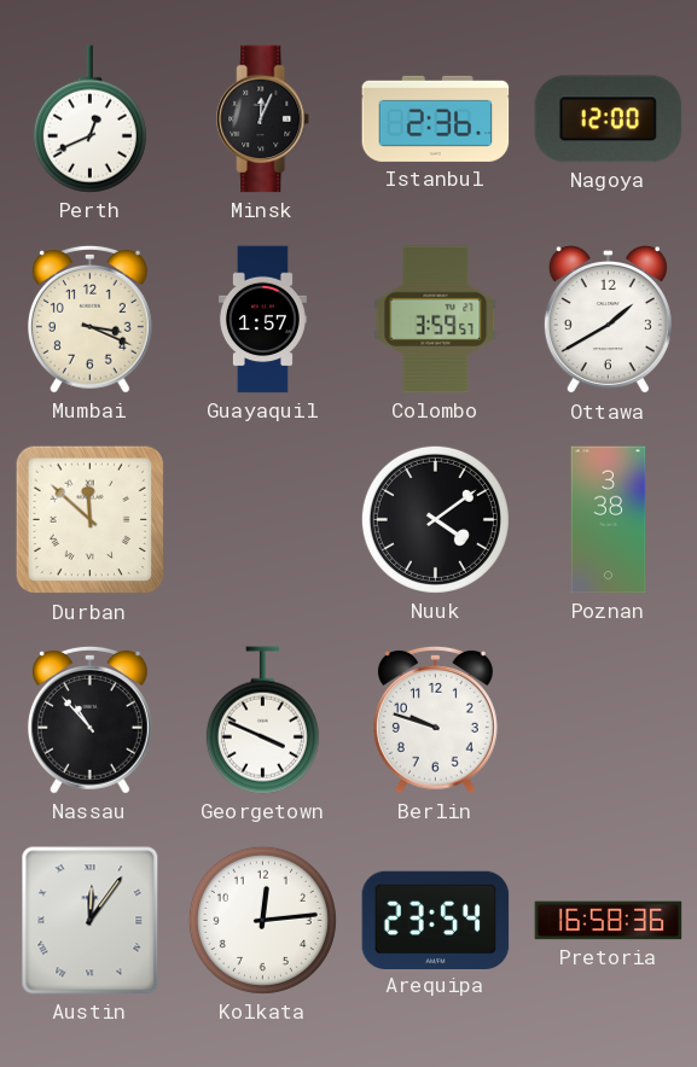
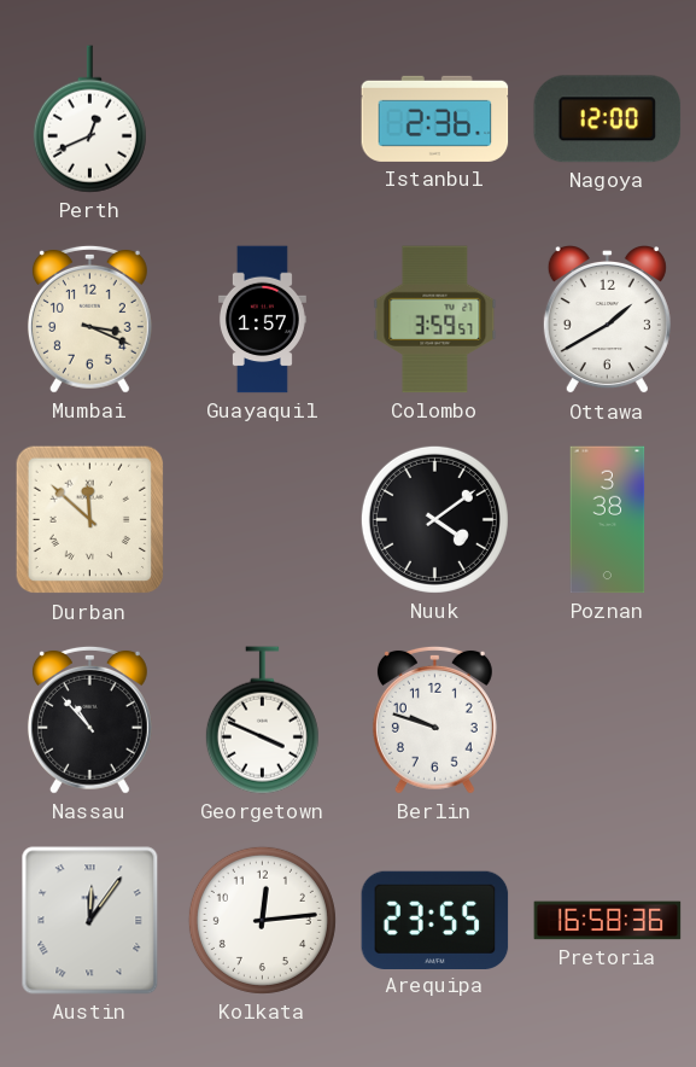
Minsk: 12:04 -> none (263, 119)
Arequipa: 23:54 -> 23:55 (435, 920)
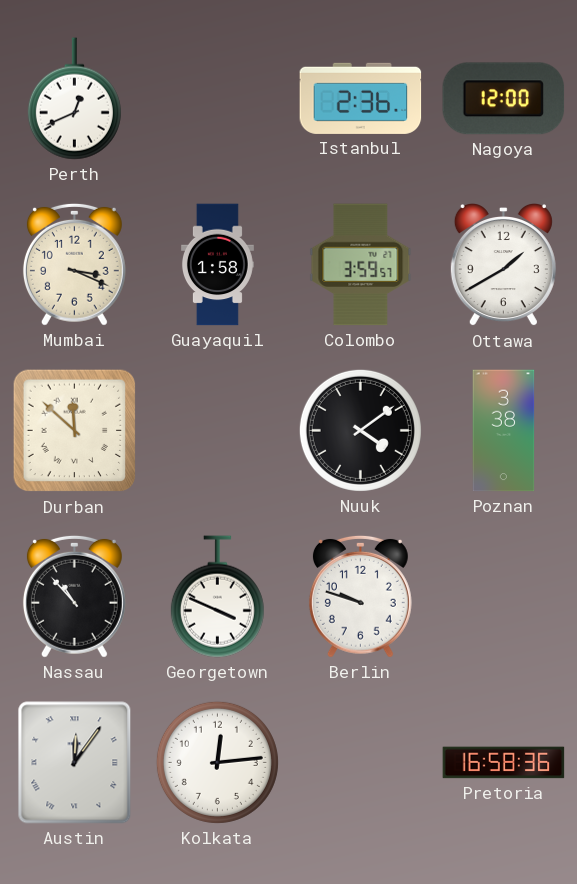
Guayaquil: 1:57 -> 1:58 (217, 265)
Arequipa: 23:55 -> none (435, 920)
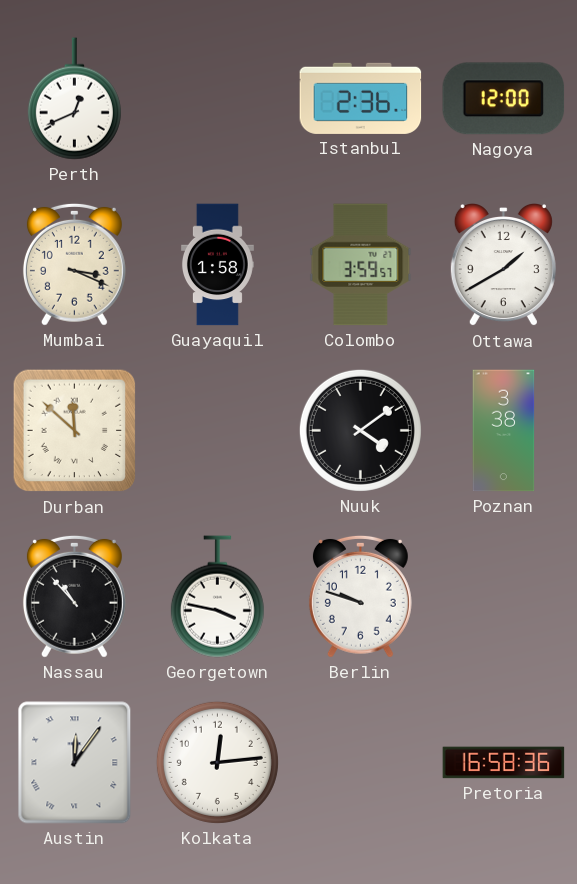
Georgetown: 3:49 -> 3:47 (217, 597)
